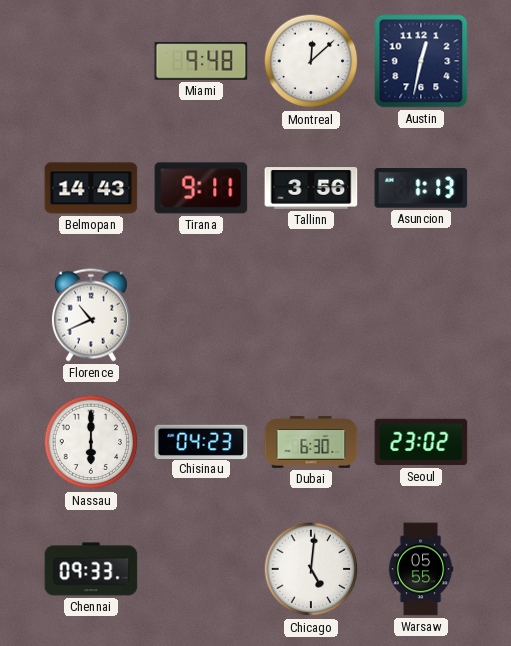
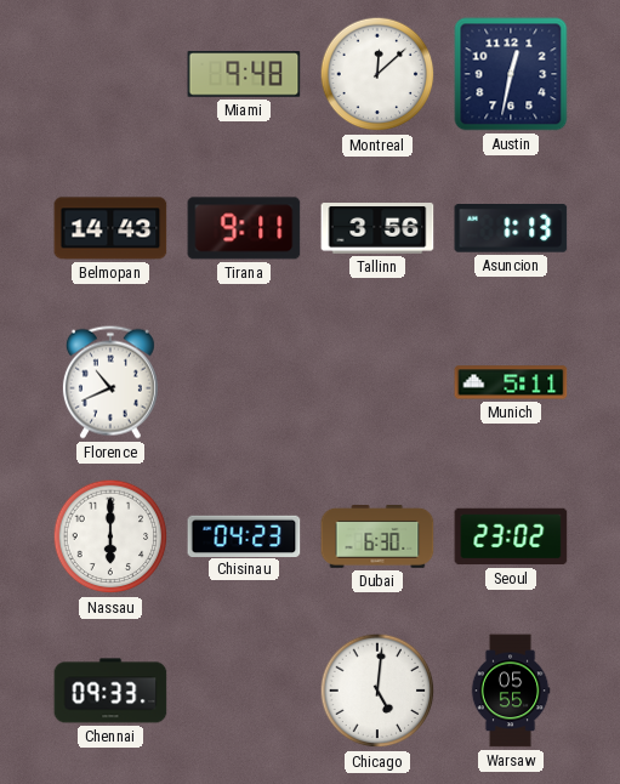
Munich: none -> 5:11 (511, 382)
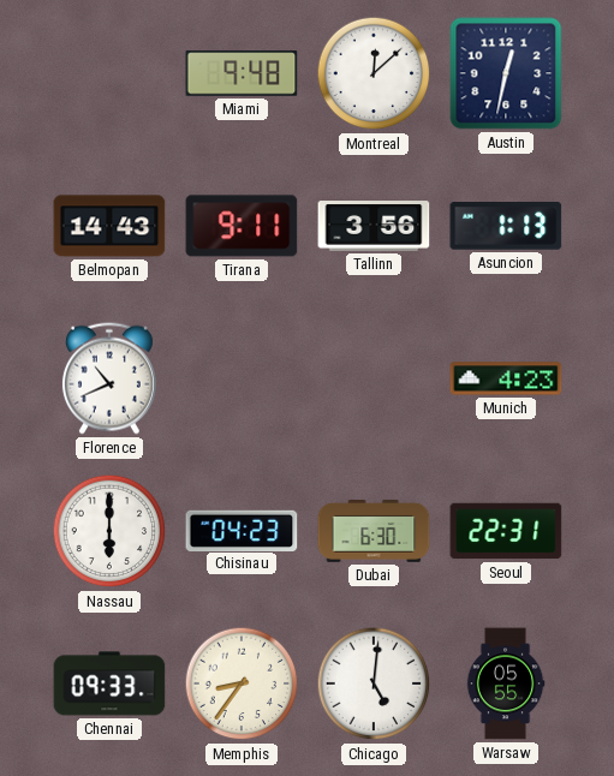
Munich: 5:11 -> 4:23 (506, 378)
Seoul: 23:02 -> 22:31 (506, 531)
Memphis: none -> 8:36 (242, 684)
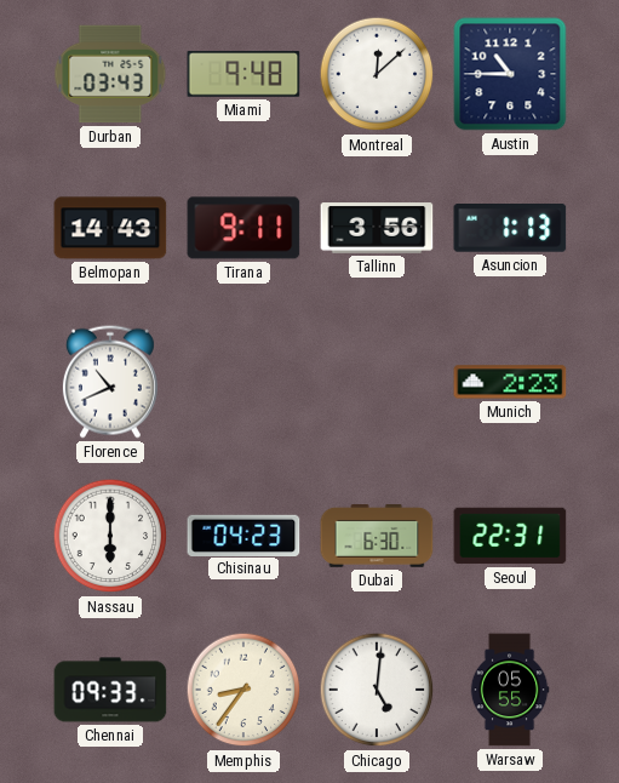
Durban: none -> 03:43 (110, 74)
Austin: 12:32 -> 10:45 (510, 74)
Munich: 4:23 -> 2:23 (510, 382)
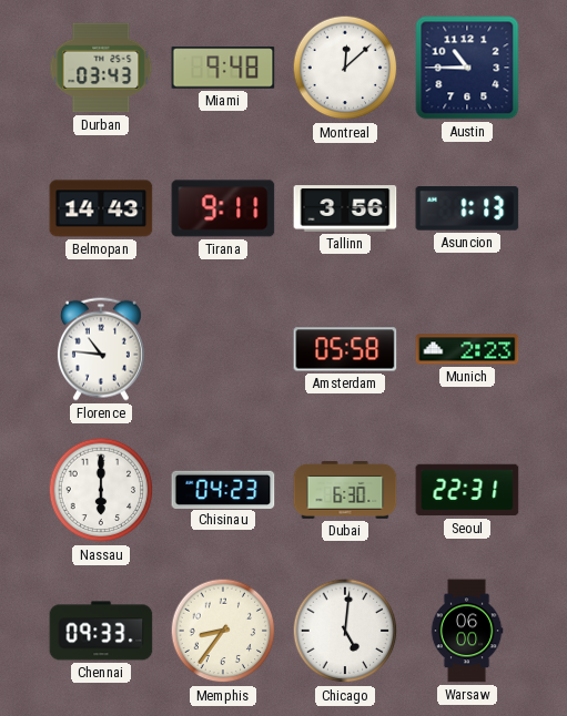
Florence: 10:41 -> 10:46 (101, 349)
Amsterdam: none -> 05:58 (345, 349)
Warsaw: 05:55 -> 06:00 (467, 631)
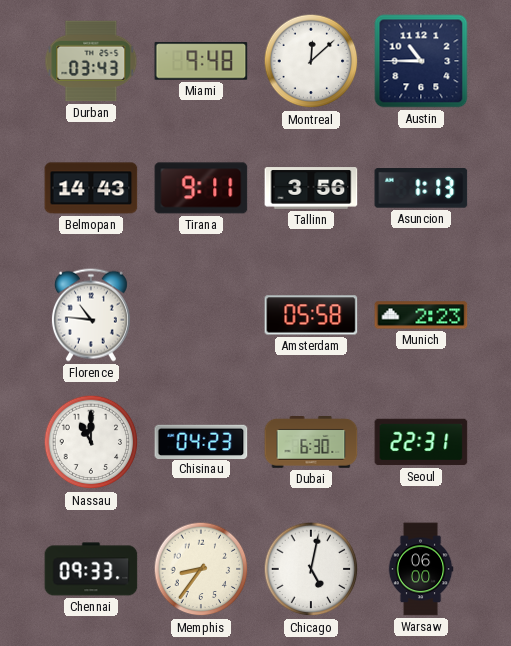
Nassau: 6:00 -> 11:00 (91, 442)
Chicago: 5:01 -> 5:02 (311, 569)
